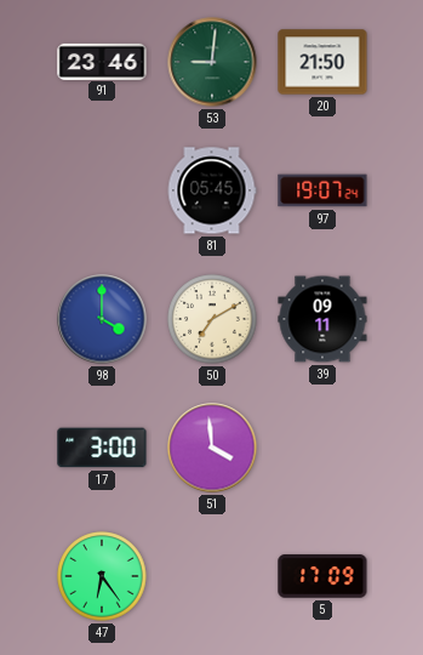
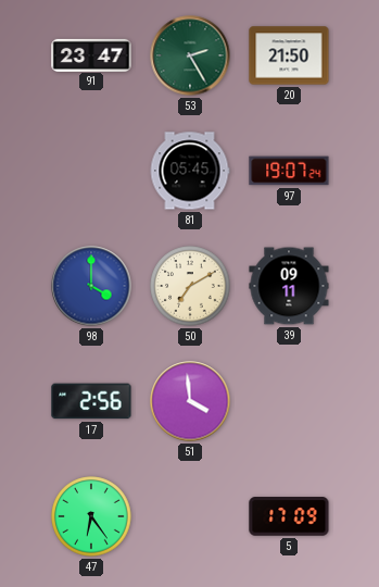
91: 23:46 -> 23:47 (91, 54)
53: 9:01 -> 2:25 (190, 55)
17: 3:00 -> 2:56 (91, 401)
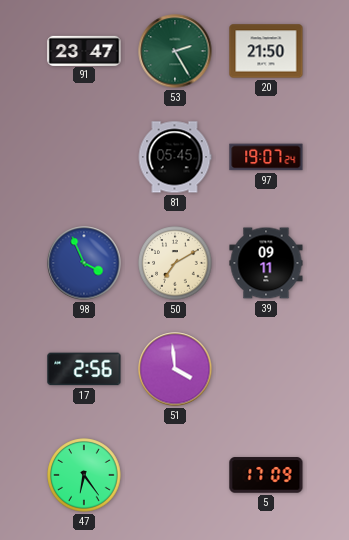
98: 4:00 -> 3:56 (84, 263)
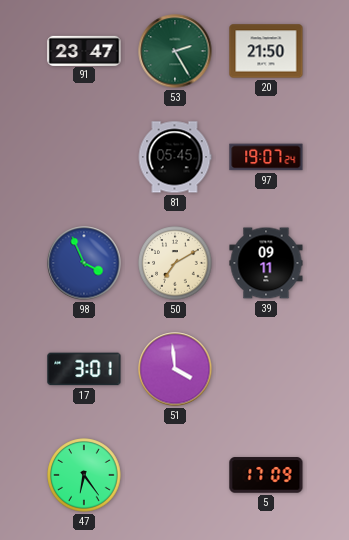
17: 2:56 -> 3:01 (84, 369)
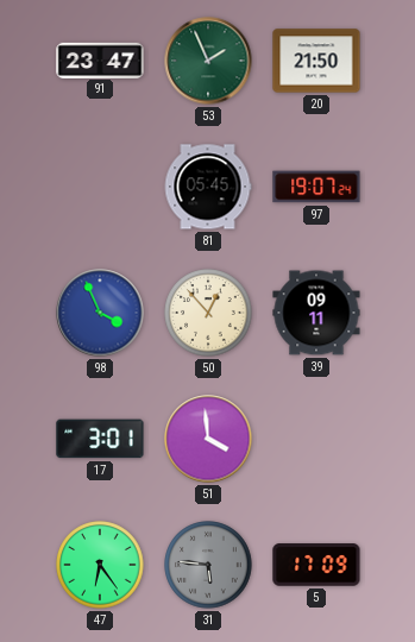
53: 2:25 -> 1:56 (208, 61)
50: 7:10 -> 12:53 (208, 313)
31: none -> 5:46 (208, 565)
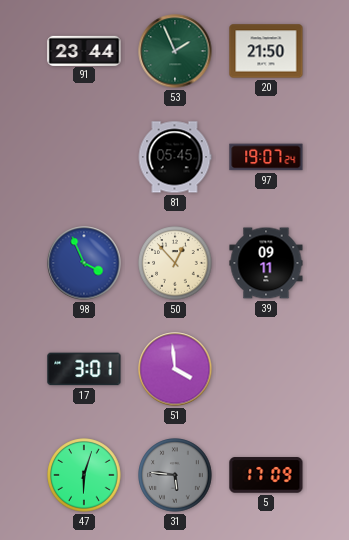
91: 23:47 -> 23:44 (84, 50)
47: 6:24 -> 6:03 (84, 475)
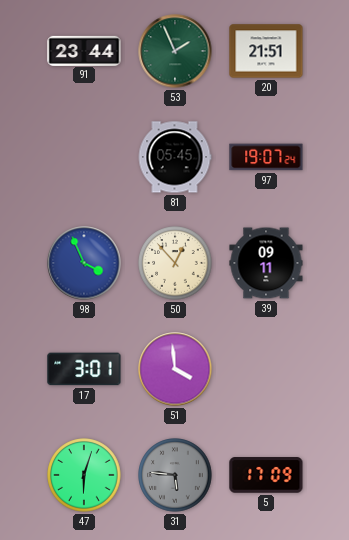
20: 21:50 -> 21:51 (266, 51)
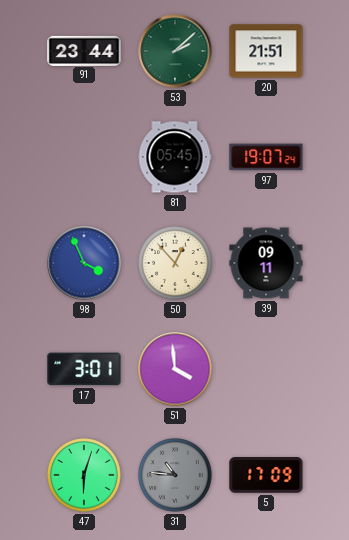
53: 1:56 -> 2:08 (175, 51)
31: 5:46 -> 10:46 (175, 475)
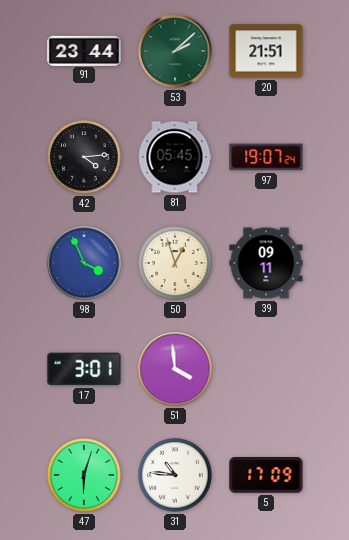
42: none -> 4:14 (84, 157)
50: 12:53 -> 12:57 (175, 263)
31 dial: grey -> white (175, 475)
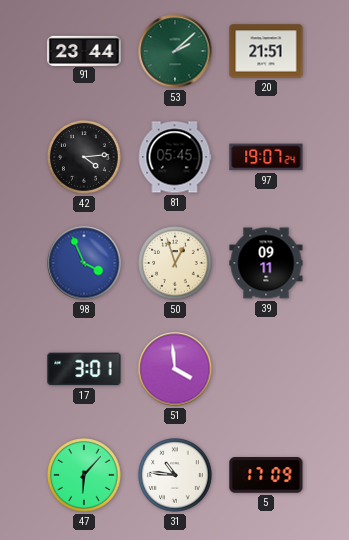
47: 6:03 -> 6:07 (84, 475)
